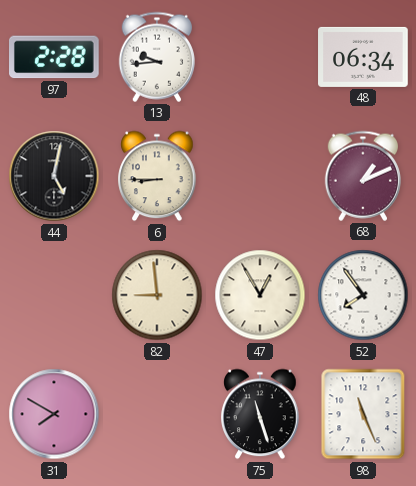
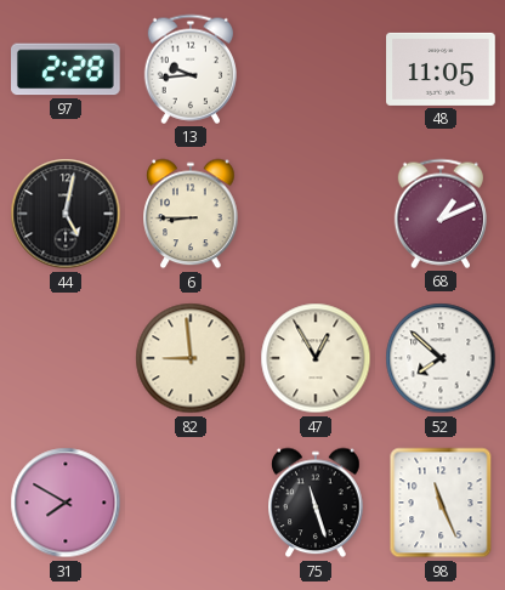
48: 06:34 -> 11:05 (441, 69)
52: 7:54 -> 7:52 (441, 358)
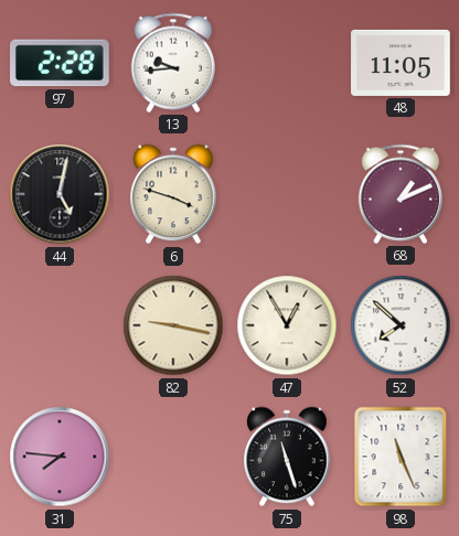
6: 8:45 -> 3:48 (173, 194)
82: 8:59 -> 9:17 (173, 325)
31: 7:50 -> 7:46 (60, 457)
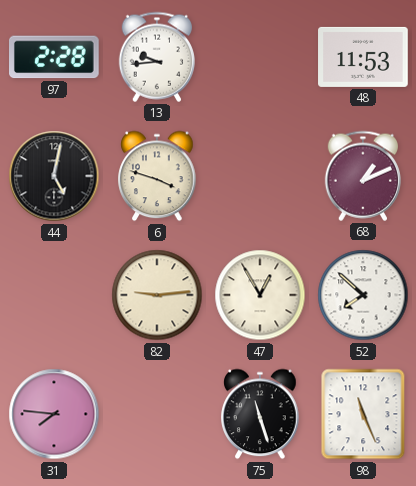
48: 11:05 -> 11:53 (363, 57)
82: 9:17 -> 9:14 (157, 295)
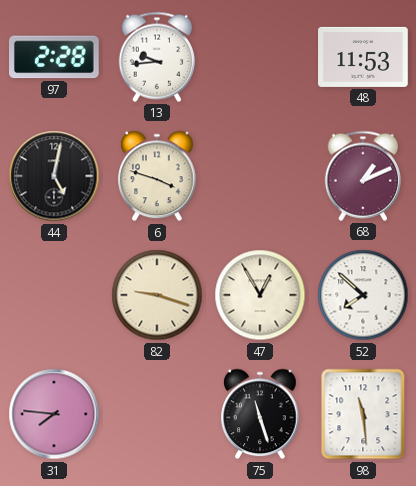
82: 9:14 -> 9:18 (157, 295)
98: 11:26 -> 11:29 (363, 414)
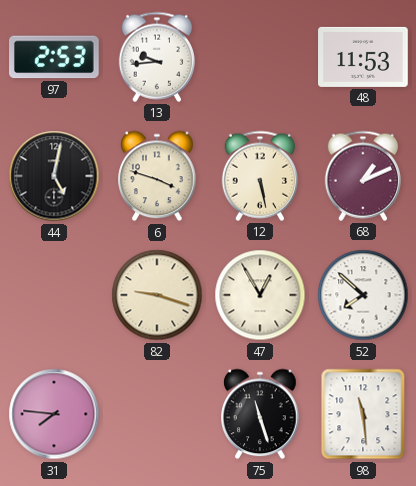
97: 2:28 -> 2:53 (55, 57)
12: none -> 5:28 (259, 176)
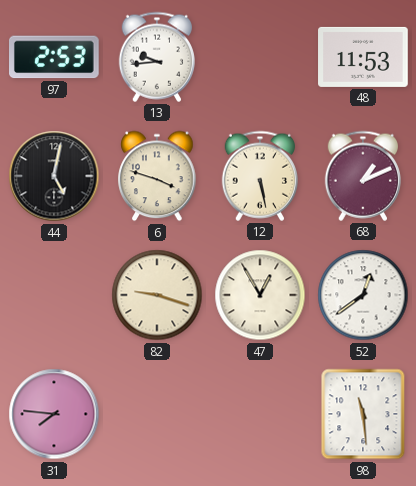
52: 7:52 -> 12:39 (363, 295)
75: 11:27 -> none (260, 414)
